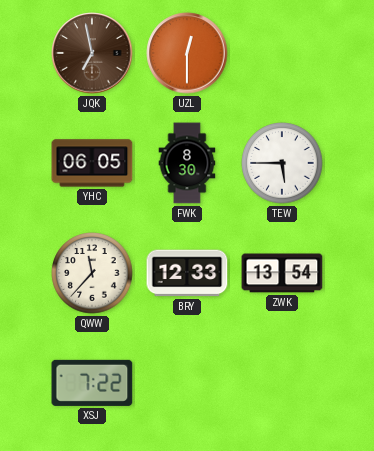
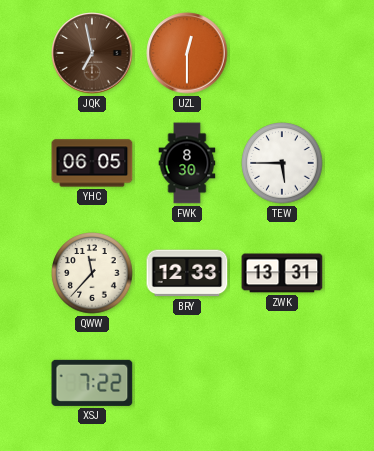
ZWK: 13:54 -> 13:31 (282, 273)
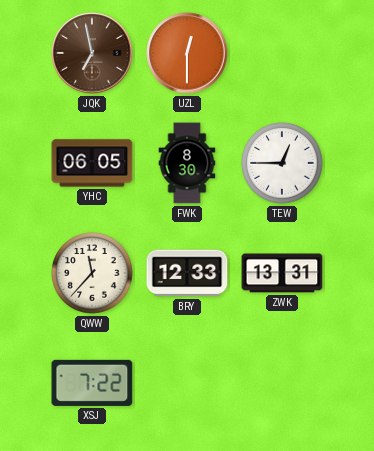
TEW: 5:45 -> 12:45 (282, 163)
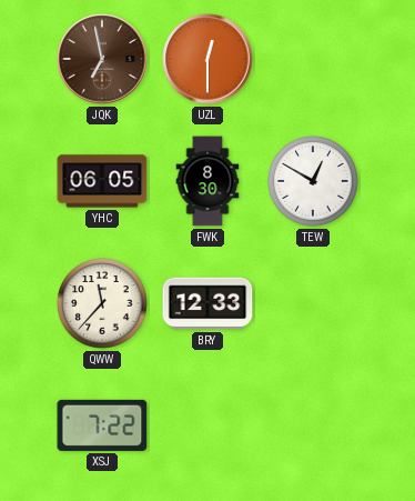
TEW: 12:45 -> 12:50 (313, 181)
ZWK: 13:31 -> none (282, 273)
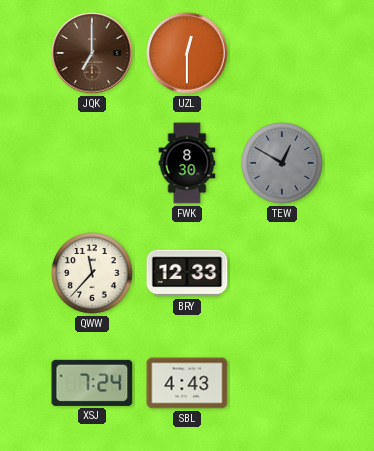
JQK: 6:58 -> 7:00 (92, 53)
YHC: 06:05 -> none (102, 181)
TEW dial: white -> grey (282, 163)
XSJ: 7:22 -> 7:24 (92, 383)
SBL: none -> 4:43 (187, 383)
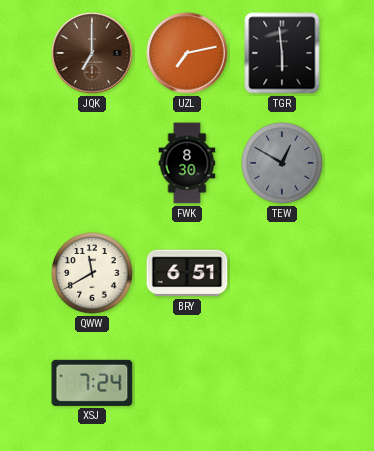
UZL: 12:30 -> 7:13 (187, 53)
TGR: none -> 5:59 (282, 53)
QWW: 11:37 -> 11:40 (92, 273)
BRY: 12:33 -> 6:51 (187, 273)
SBL: 4:43 -> none (187, 383)
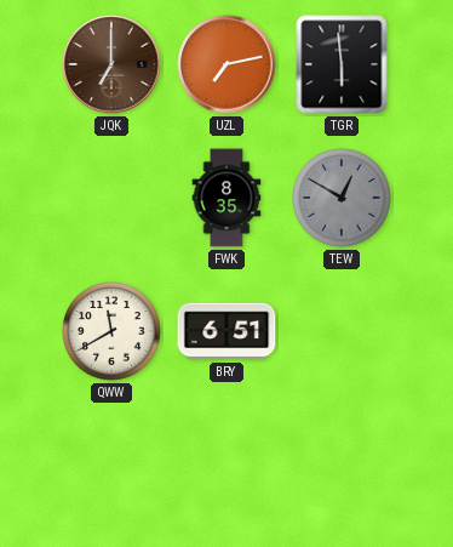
FWK: 8:30 -> 8:35 (226, 198)
XSJ: 7:24 -> none (92, 383)
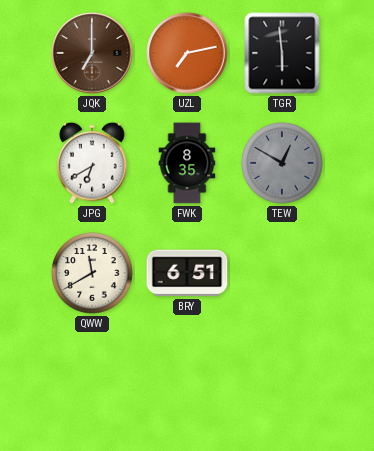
JPG: none -> 6:40 (93, 163)
